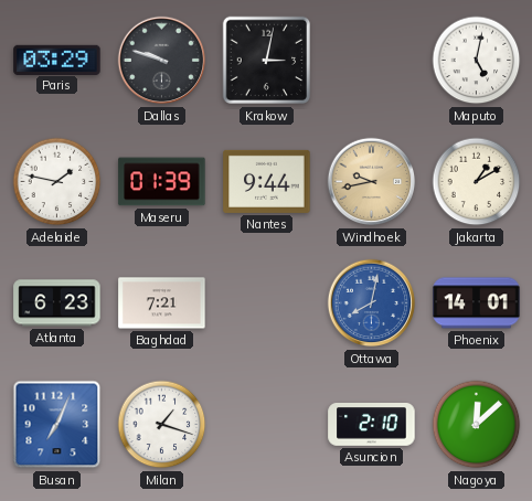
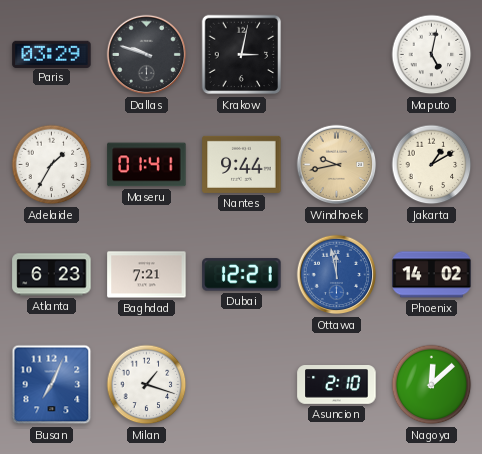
Adelaide: 1:47 -> 1:35 (52, 165)
Maseru: 01:39 -> 01:41 (147, 165)
Dubai: none -> 12:21 (242, 275)
Ottawa: 8:02 -> 11:58 (337, 275)
Phoenix: 14:01 -> 14:02 (432, 275)
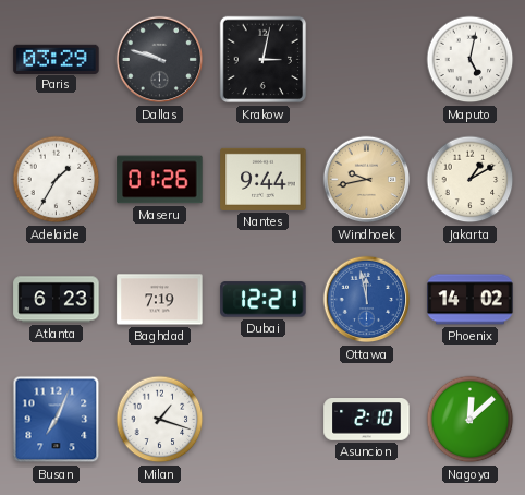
Maseru: 01:41 -> 01:26 (160, 180)
Baghdad: 7:21 -> 7:19 (160, 300)
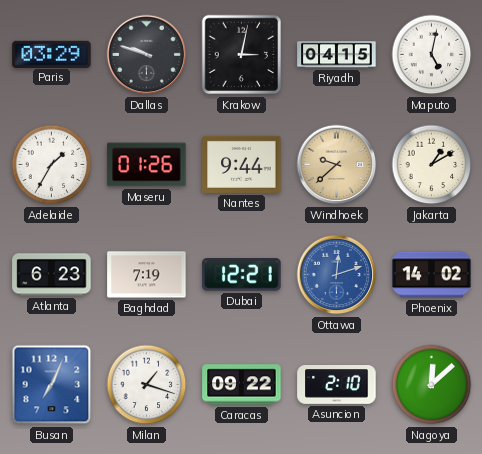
Riyadh: none -> 04:15 (337, 55)
Windhoek: 9:43 -> 9:38 (337, 165)
Ottawa: 11:58 -> 12:12 (337, 275)
Caracas: none -> 09:22 (242, 385)
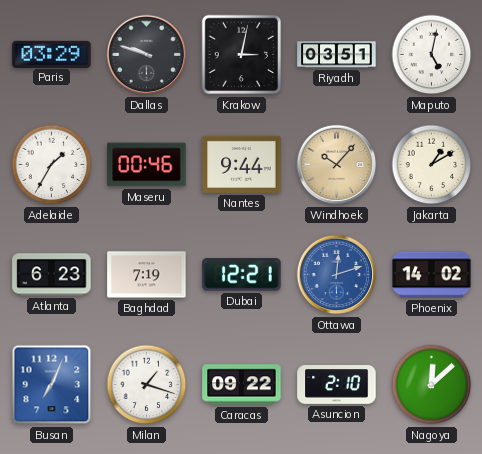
Riyadh: 04:15 -> 03:51 (337, 55)
Maseru: 01:26 -> 00:46 (147, 165)
Windhoek: 9:38 -> 10:07 (337, 165)
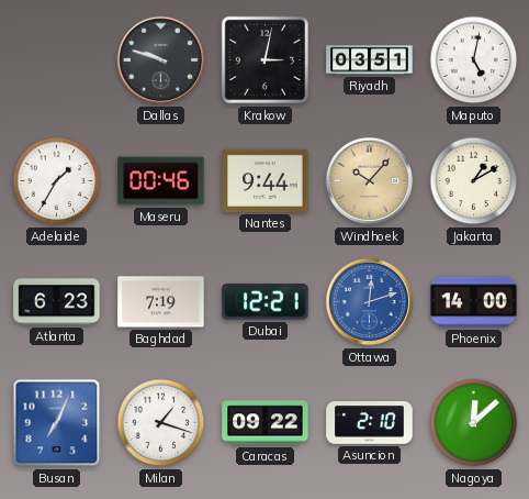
Paris: 03:29 -> none (52, 54)
Phoenix: 14:02 -> 14:00 (474, 302)
